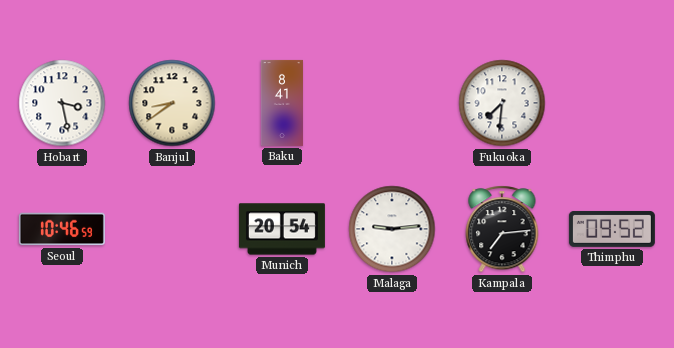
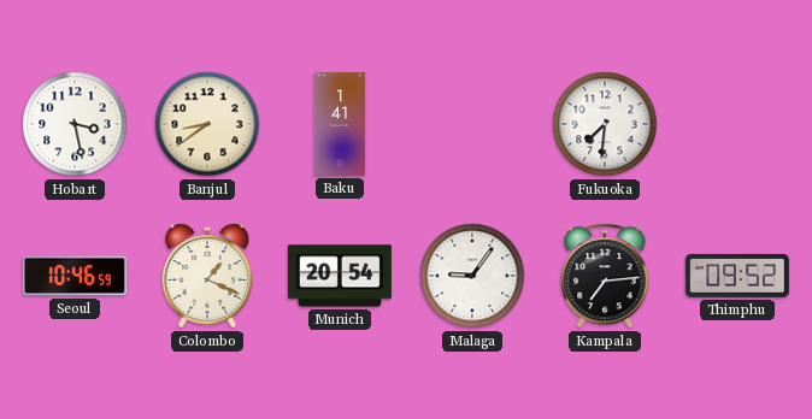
Baku: 8:41 -> 1:41 (340, 124)
Colombo: none -> 1:19 (207, 276)
Malaga: 9:14 -> 9:06 (472, 276)
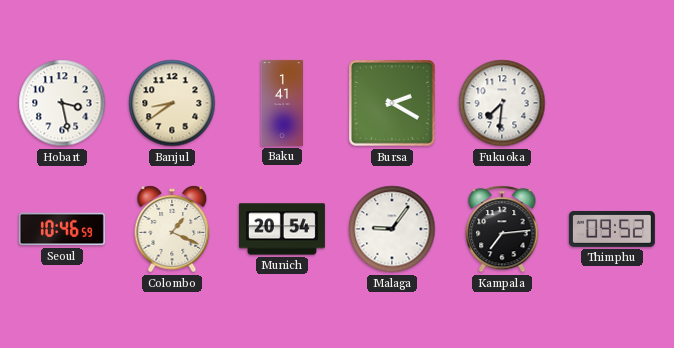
Bursa: none -> 2:20 (393, 104)
